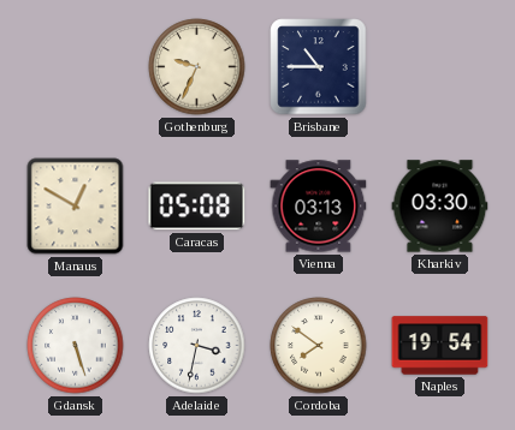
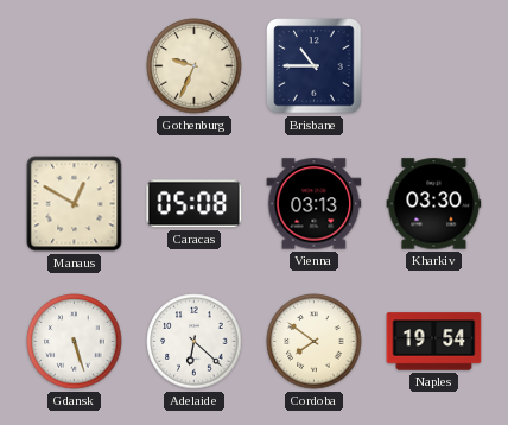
Adelaide: 3:32 -> 6:22 (195, 342)
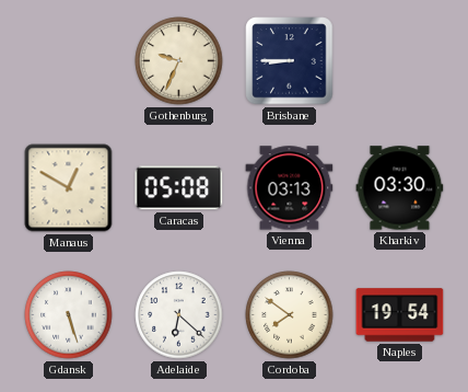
Brisbane: 10:45 -> 8:45 (290, 61)
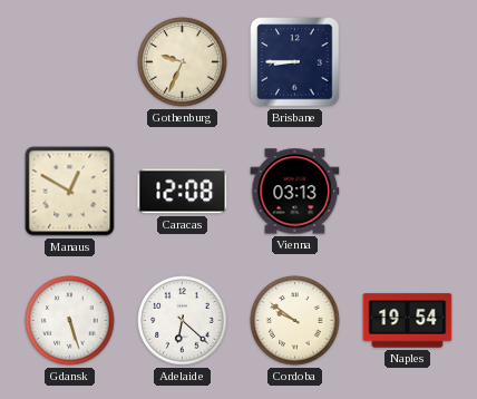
Caracas: 05:08 -> 12:08 (183, 192)
Kharkiv: 03:30 -> none (400, 188)
Cordoba: 7:51 -> 9:51 (295, 321)
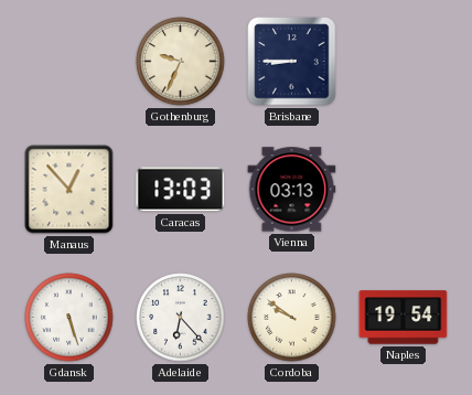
Manaus: 12:50 -> 12:53 (69, 190)
Caracas: 12:08 -> 13:03 (181, 190)
Adelaide: 6:22 -> 6:23 (181, 318)
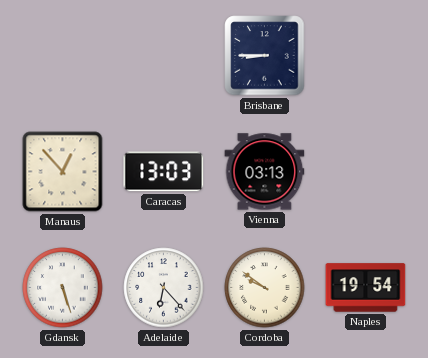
Gothenburg: 9:34 -> none (181, 62)
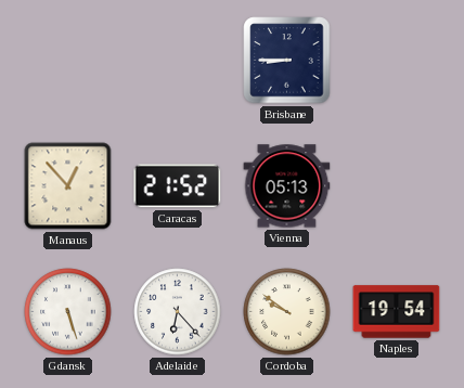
Caracas: 13:03 -> 21:52 (178, 186)
Vienna: 03:13 -> 05:13 (287, 186)
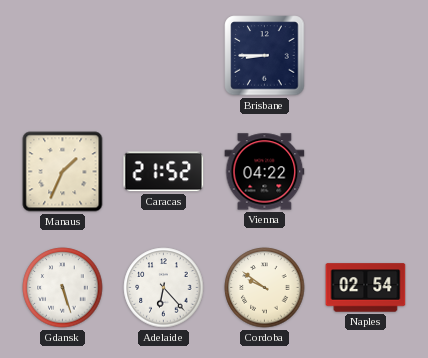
Manaus: 12:53 -> 1:34 (63, 172)
Vienna: 05:13 -> 04:22 (265, 172)
Naples: 19:54 -> 02:54 (366, 288)
